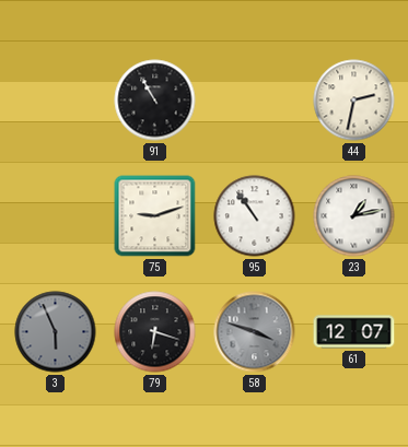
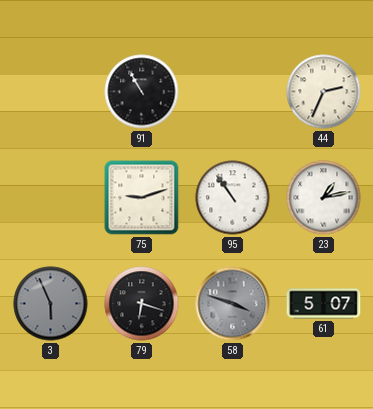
44: 2:32 -> 2:34 (324, 92)
61: 12:07 -> 5:07 (324, 304)
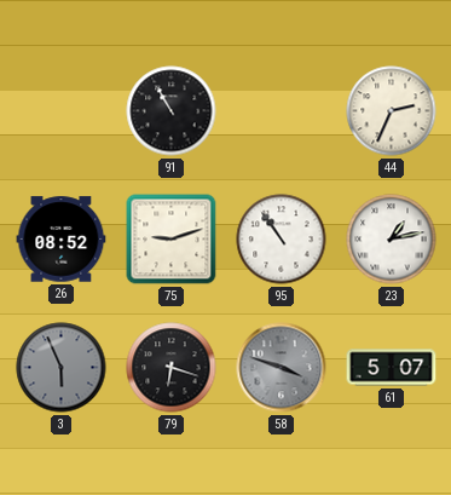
26: none -> 08:52 (62, 240)
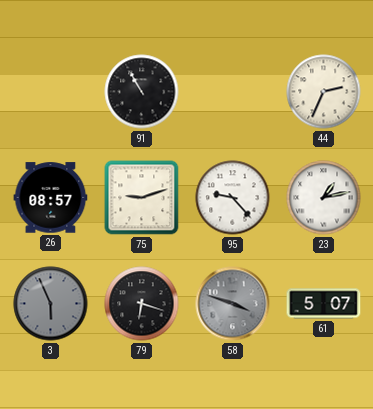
26: 08:52 -> 08:57 (51, 198)
95: 10:54 -> 9:23 (233, 198)
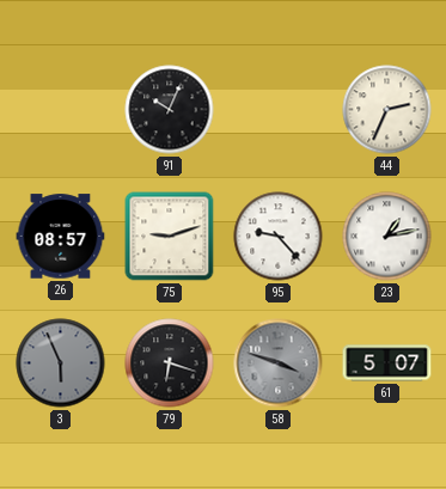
91: 10:55 -> 10:04 (170, 110)
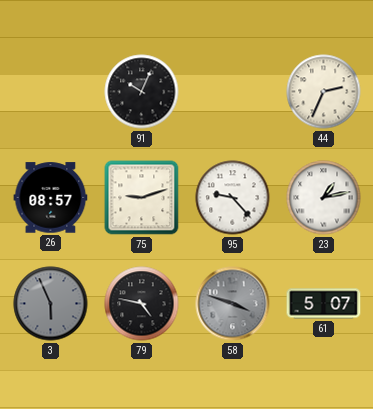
79: 6:18 -> 4:47 (142, 304)
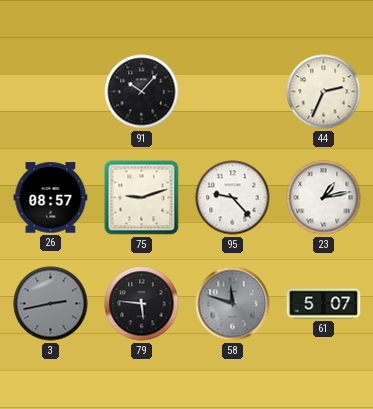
91: 10:04 -> 10:07 (142, 92)
3: 5:56 -> 2:43 (51, 304)
79: 4:47 -> 5:46 (142, 304)
58: 3:48 -> 11:48 (233, 304)
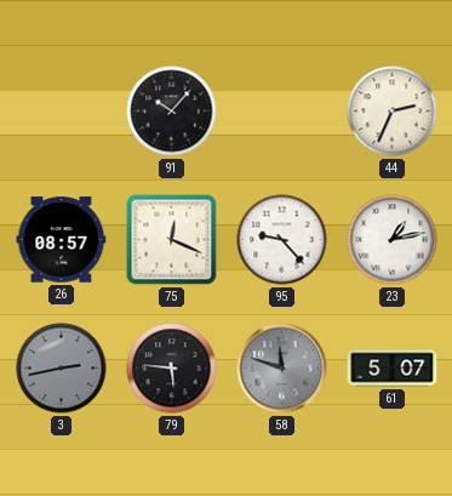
75: 9:12 -> 12:19 (172, 240)
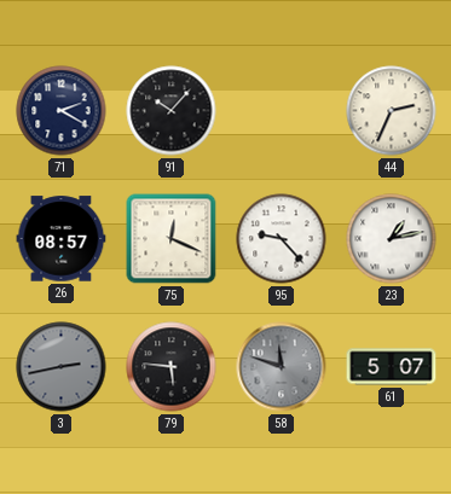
71: none -> 2:20 (62, 111)
